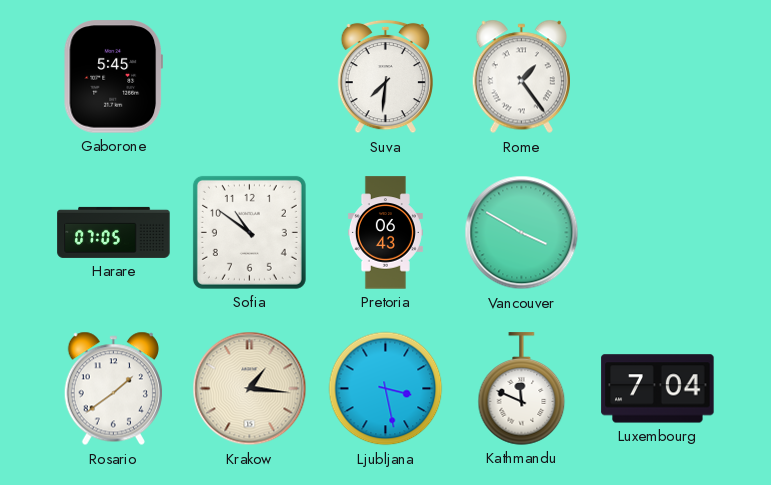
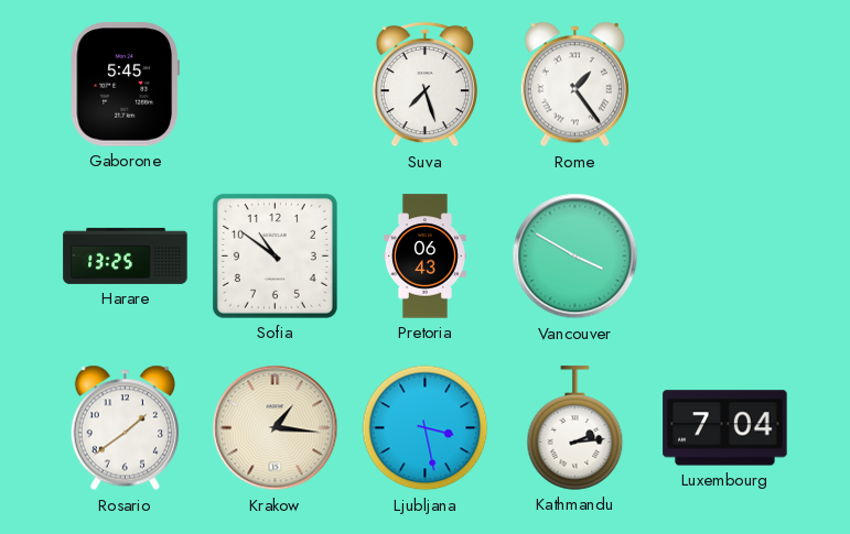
Suva: 7:31 -> 7:27 (424, 85)
Harare: 07:05 -> 13:25 (126, 255)
Kathmandu: 11:49 -> 2:14 (575, 428)
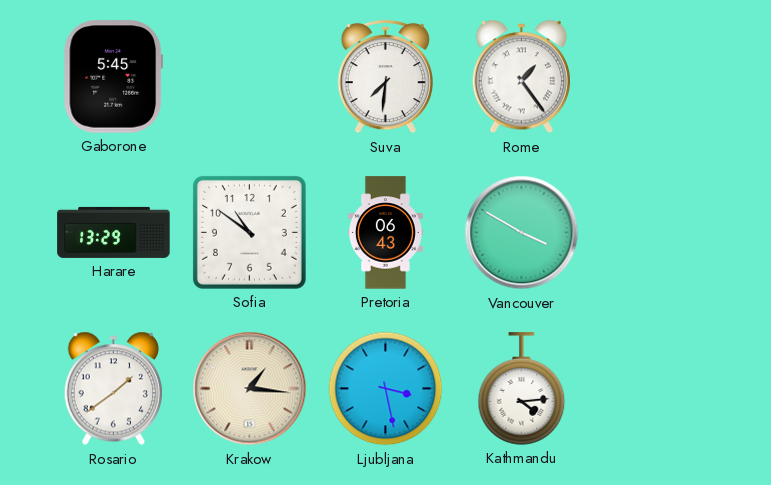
Suva: 7:27 -> 7:31 (385, 77)
Harare: 13:25 -> 13:29 (114, 232)
Kathmandu: 2:14 -> 4:14 (522, 389)
Luxembourg: 7:04 -> none (725, 428)
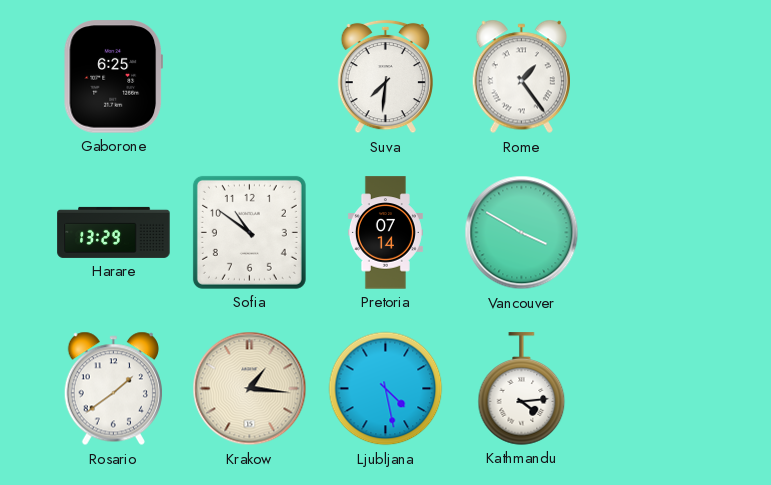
Gaborone: 5:45 -> 6:25 (113, 77)
Pretoria: 06:43 -> 07:14 (385, 233)
Ljubljana: 3:28 -> 4:28 (386, 389)
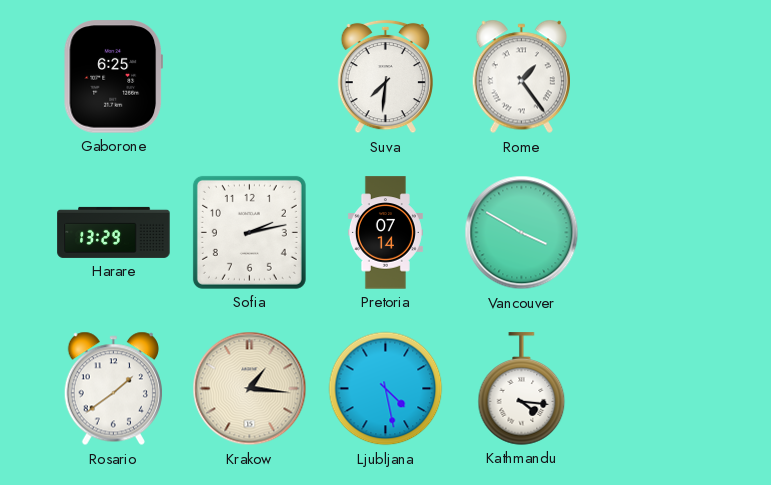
Sofia: 10:51 -> 2:13 (249, 232)
Kathmandu: 4:14 -> 4:16 (522, 389)
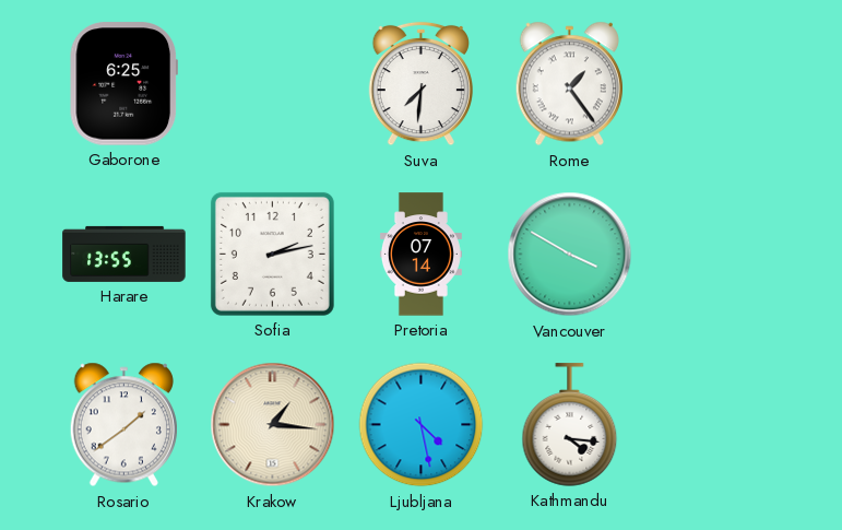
Harare: 13:29 -> 13:55 (124, 254)
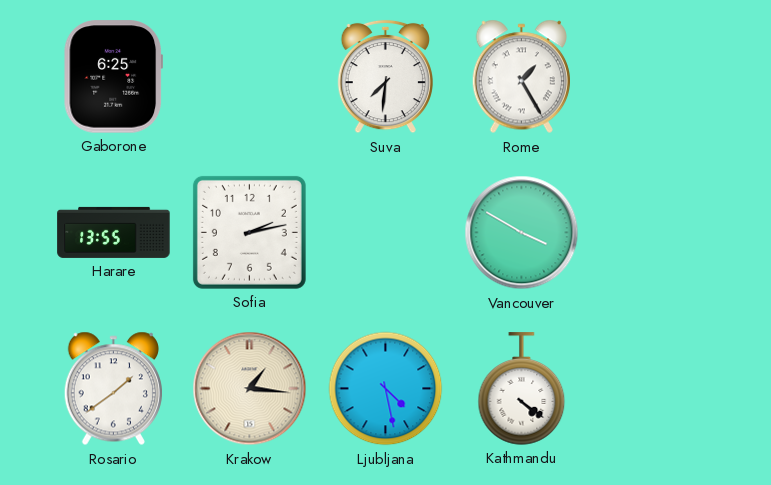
Rome: 1:24 -> 1:25 (521, 77)
Pretoria: 07:14 -> none (420, 255)
Kathmandu: 4:16 -> 4:21 (522, 389)
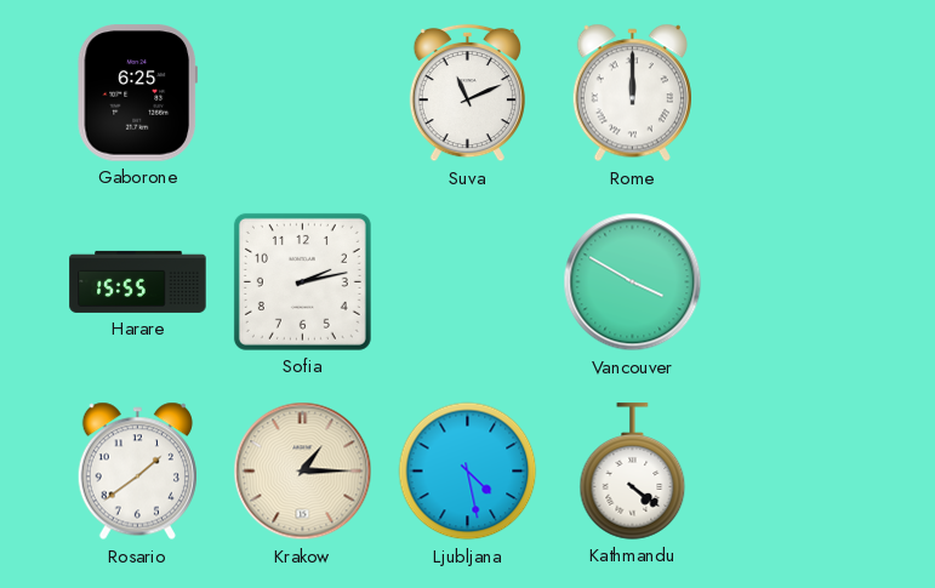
Suva: 7:31 -> 11:11 (467, 93)
Rome: 1:25 -> 12:00 (632, 93)
Harare: 13:55 -> 15:55 (138, 281)
Krakow: 1:16 -> 1:15 (303, 472)
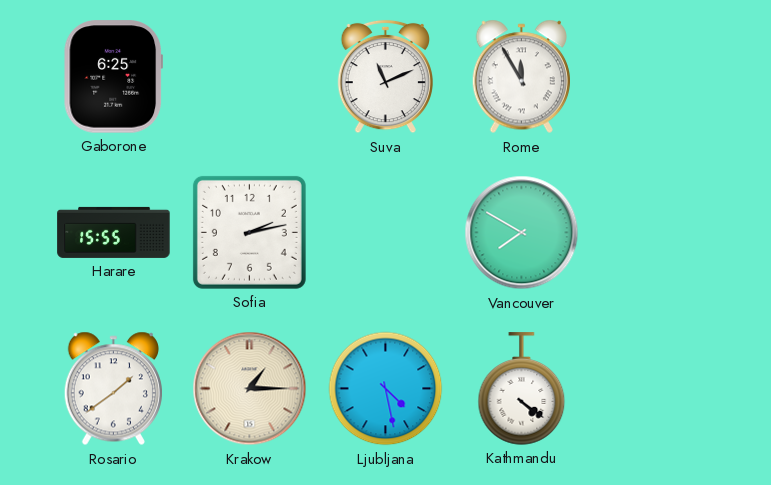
Rome: 12:00 -> 11:55 (521, 77)
Vancouver: 3:50 -> 7:50 (522, 233)
